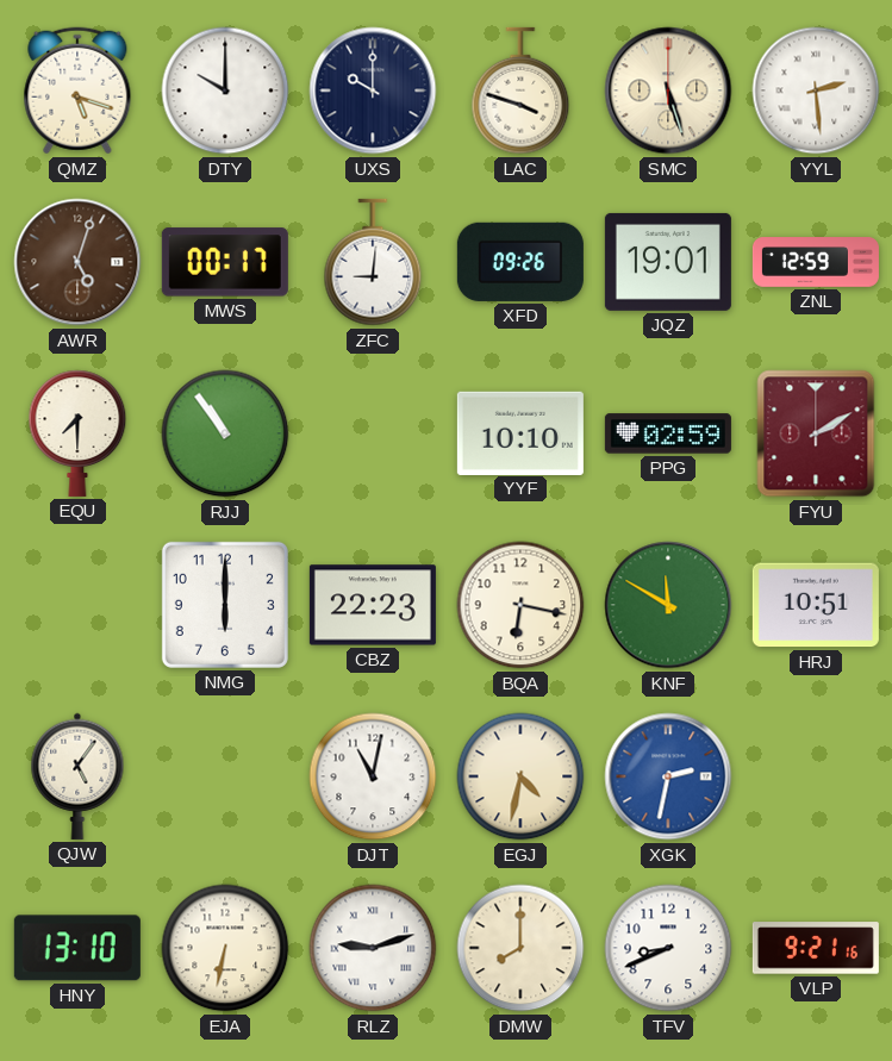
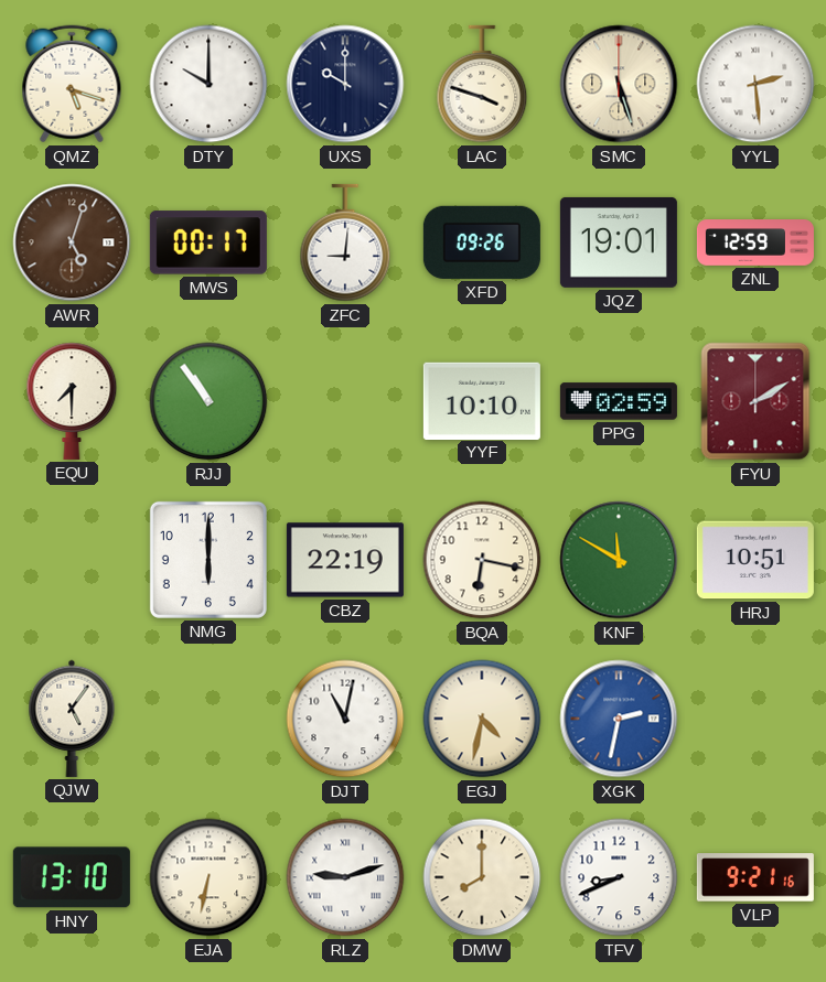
CBZ: 22:23 -> 22:19 (345, 560)
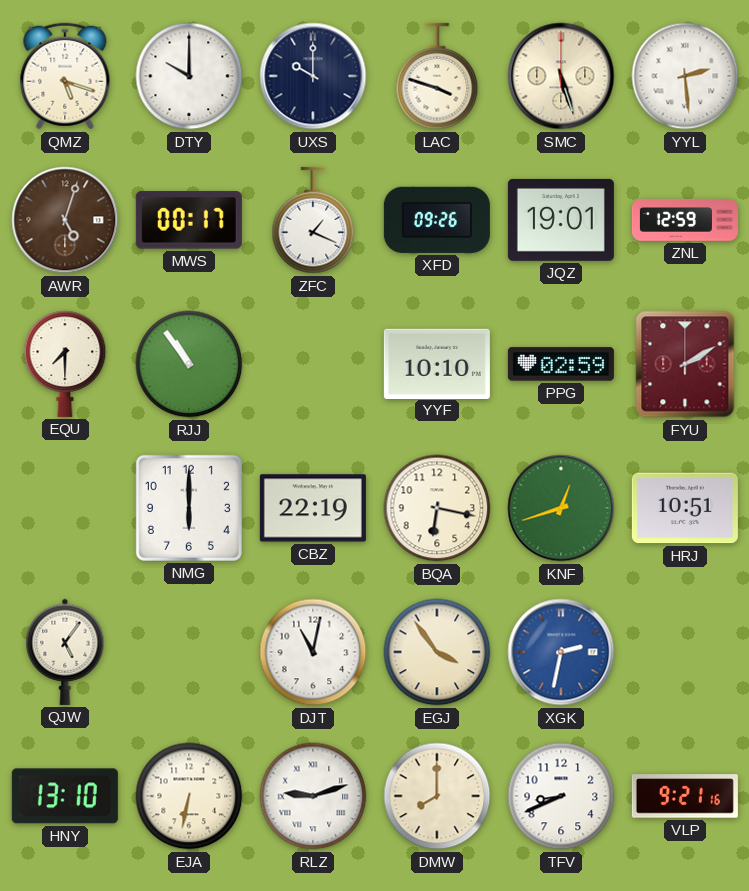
ZFC: 9:01 -> 1:19 (313, 220)
KNF: 11:50 -> 12:42 (561, 508)
EGJ: 4:32 -> 3:54 (437, 652)
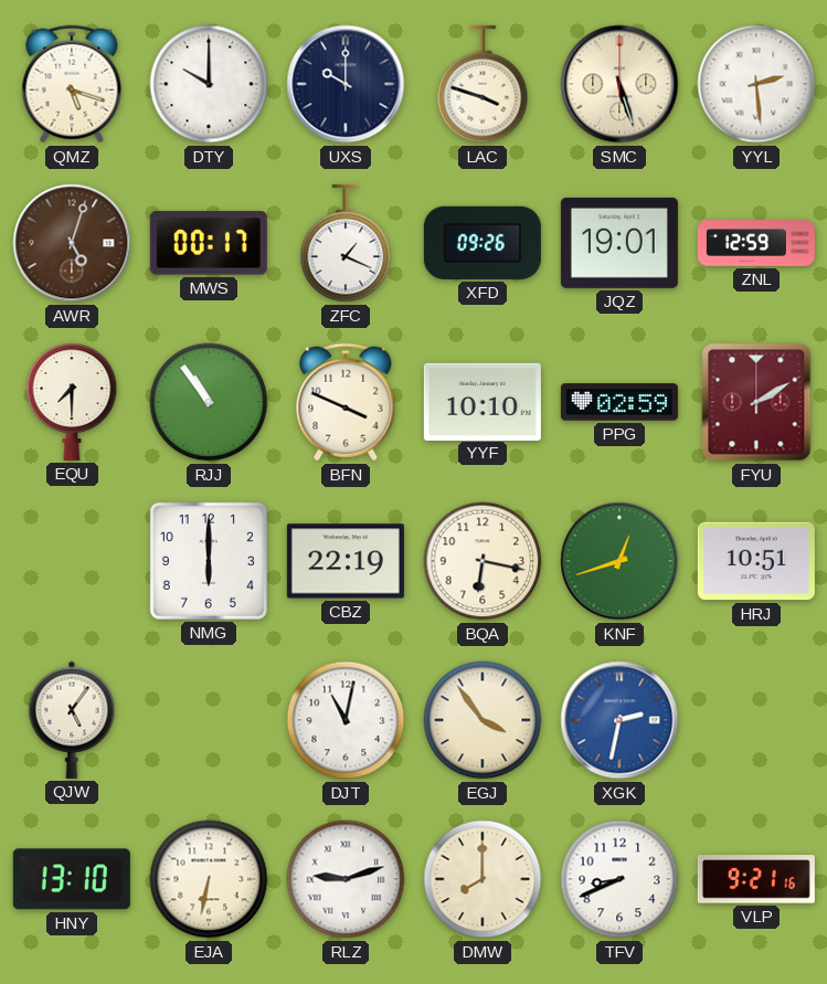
BFN: none -> 3:49 (346, 402)
